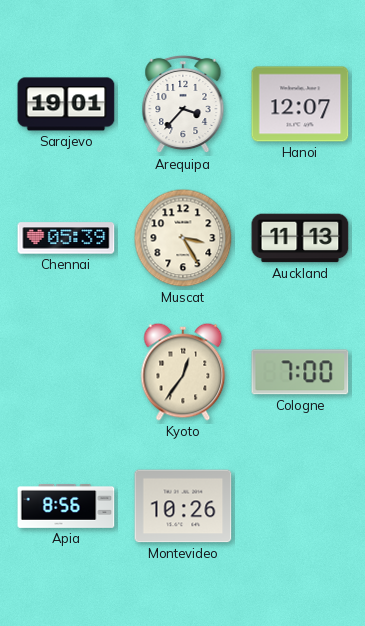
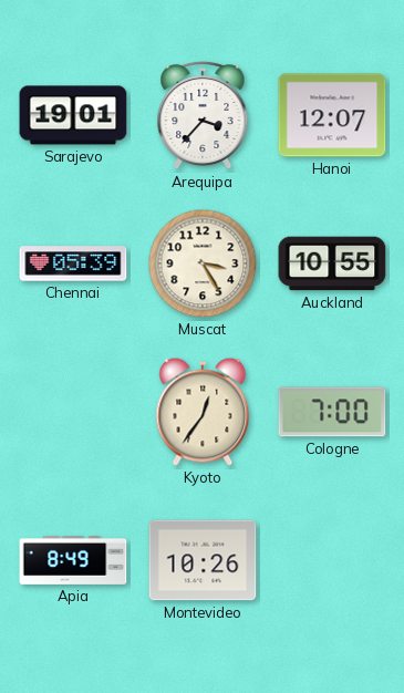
Auckland: 11:13 -> 10:55 (332, 263)
Apia: 8:56 -> 8:49 (73, 560)
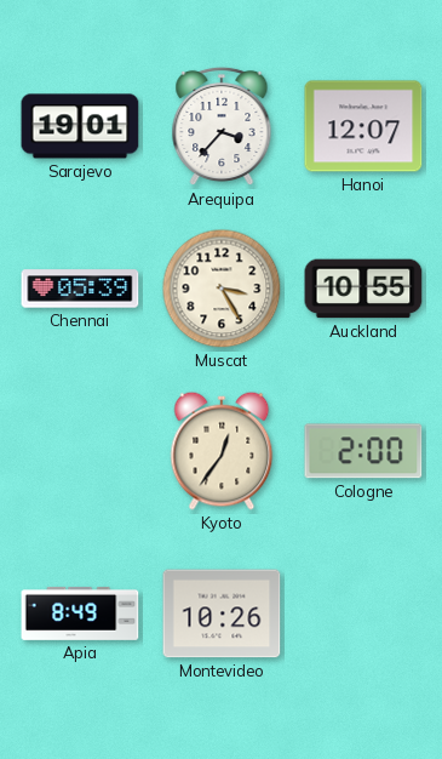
Cologne: 7:00 -> 2:00 (363, 451)
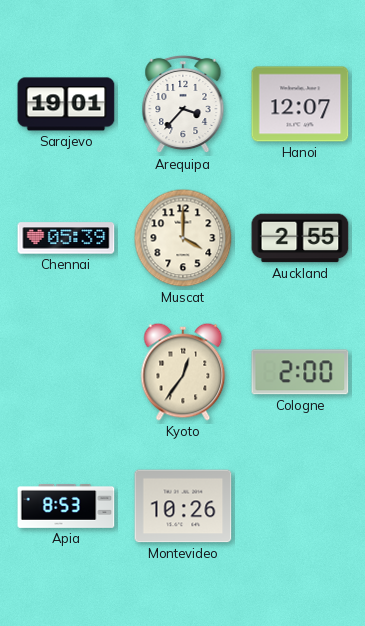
Muscat: 3:25 -> 4:00 (183, 238)
Auckland: 10:55 -> 2:55 (300, 238)
Apia: 8:49 -> 8:53 (66, 506)
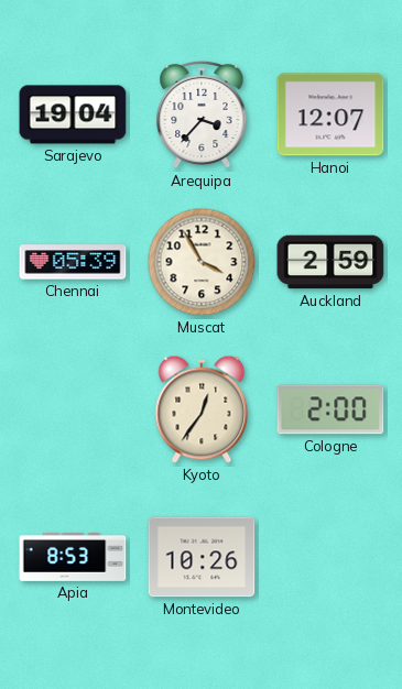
Sarajevo: 19:01 -> 19:04 (73, 114)
Muscat: 4:00 -> 3:55 (202, 262)
Auckland: 2:55 -> 2:59 (330, 262)
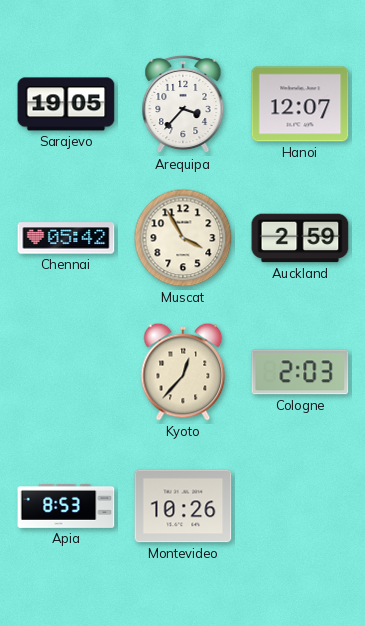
Sarajevo: 19:04 -> 19:05 (66, 104)
Chennai: 05:39 -> 05:42 (66, 238)
Kyoto: 12:36 -> 12:37 (183, 372)
Cologne: 2:00 -> 2:03 (300, 372)
